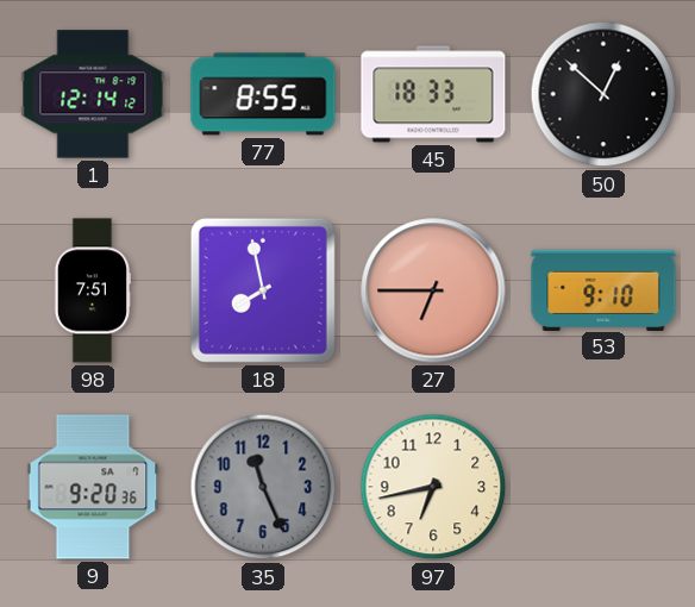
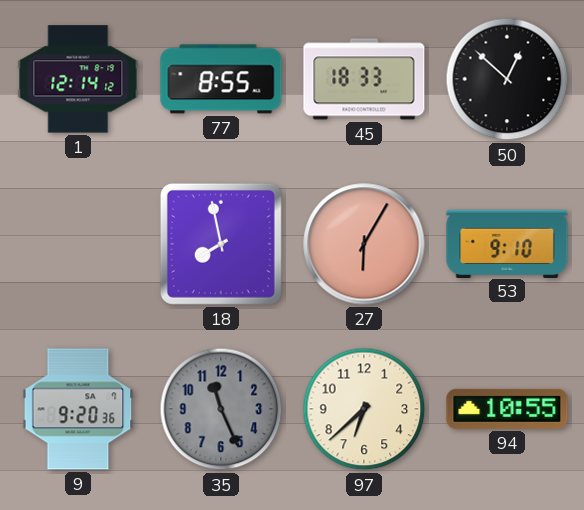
98: 7:51 -> none (92, 290)
27: 6:45 -> 6:05 (364, 244)
97: 6:43 -> 6:38 (364, 409)
94: none -> 10:55 (507, 409)
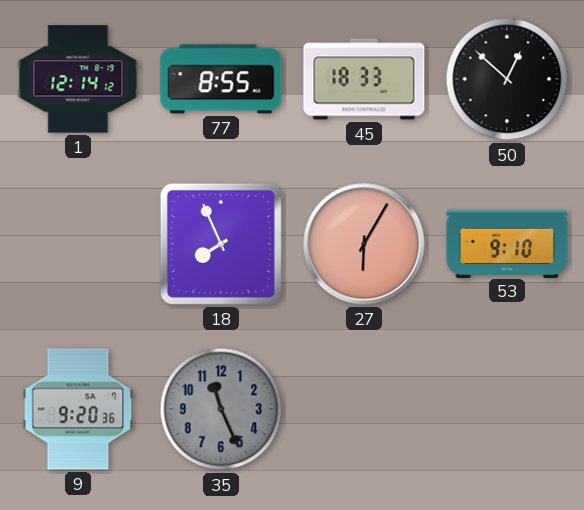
18: 7:58 -> 7:56 (221, 244)
97: 6:38 -> none (364, 409)
94: 10:55 -> none (507, 409)
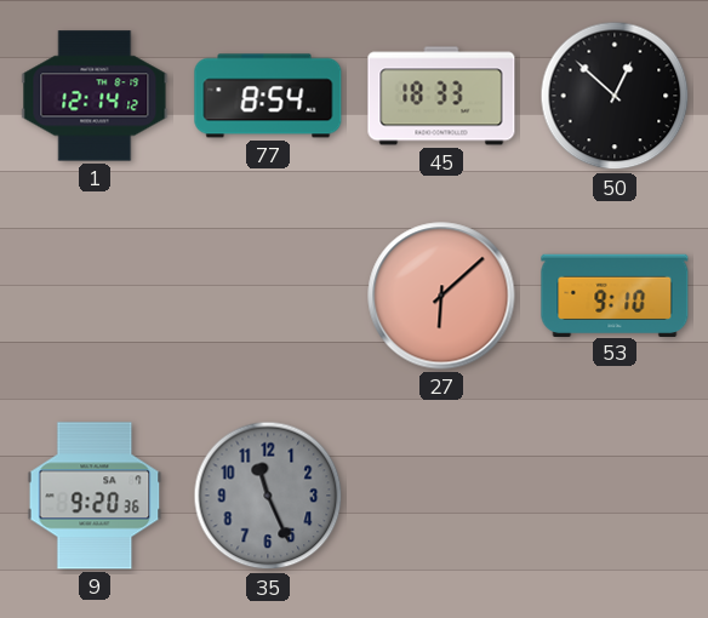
77: 8:55 -> 8:54 (268, 96)
18: 7:56 -> none (221, 244)
27: 6:05 -> 6:08 (441, 296)
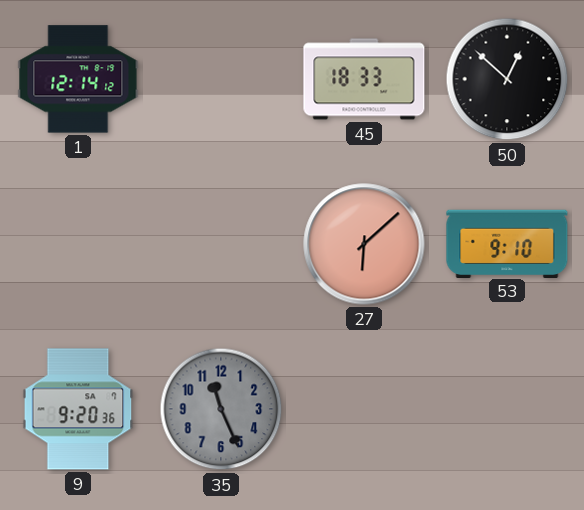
77: 8:54 -> none (268, 96)
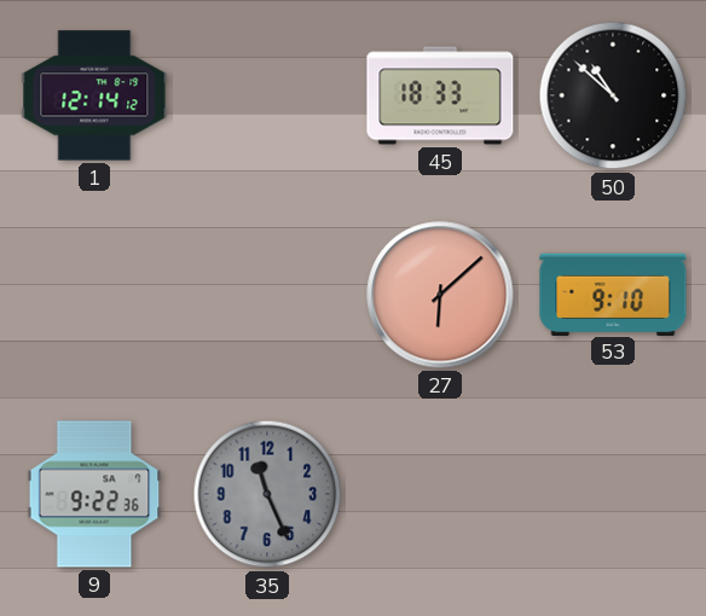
50: 12:52 -> 10:52 (613, 95)
9: 9:20 -> 9:22 (94, 494)
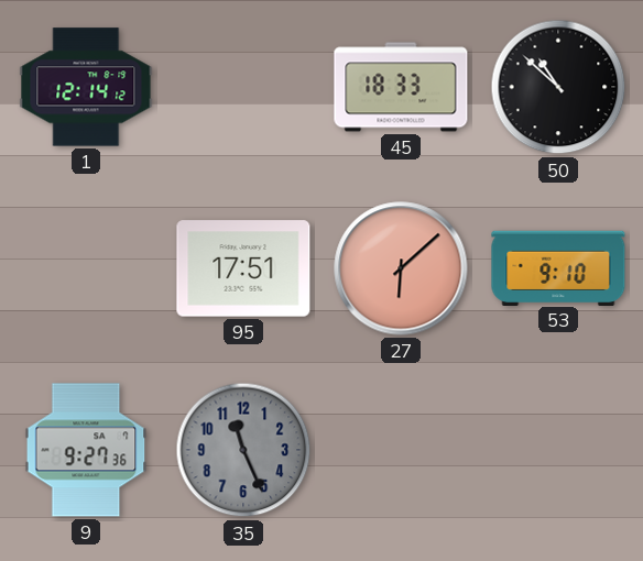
95: none -> 17:51 (243, 268)
9: 9:22 -> 9:27 (86, 450)
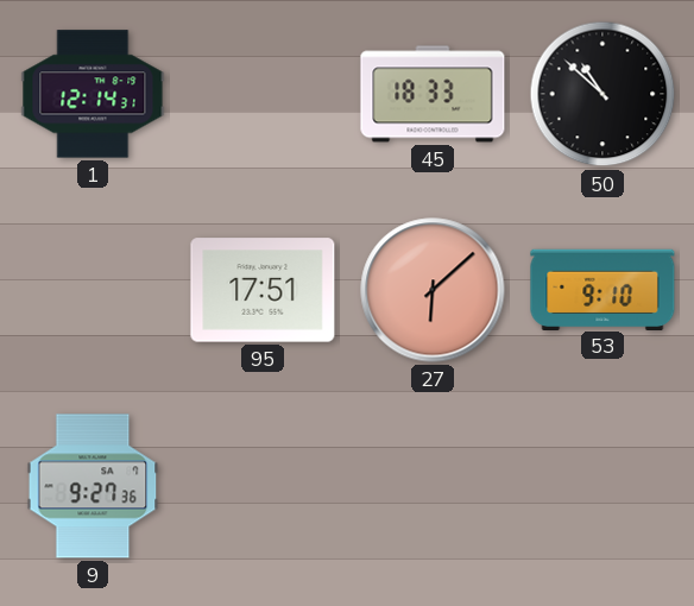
1: 12:14:12 -> 12:14:31 (93, 94)
35: 11:26 -> none (243, 450)
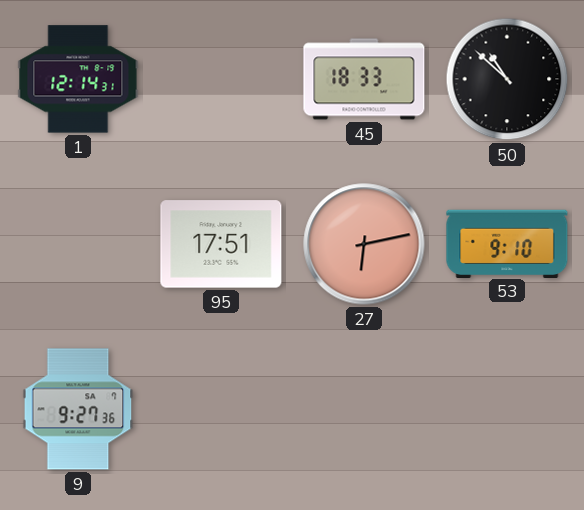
27: 6:08 -> 6:13 (364, 244)
